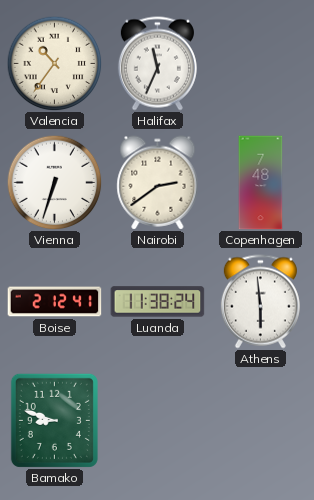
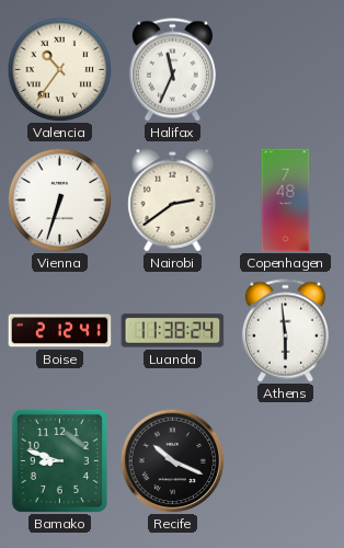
Recife: none -> 10:19 (172, 460)
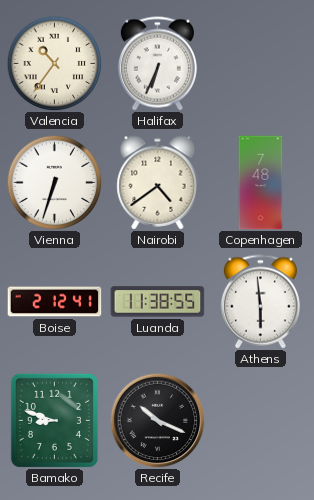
Halifax: 11:34 -> 6:34 (157, 64)
Nairobi: 2:39 -> 4:39 (158, 183)
Luanda: 11:38:24 -> 11:38:55 (158, 302)
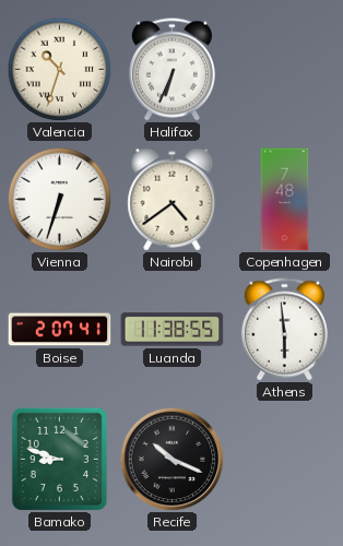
Valencia: 10:36 -> 10:33 (59, 69)
Boise: 2:12 -> 2:07 (60, 330)
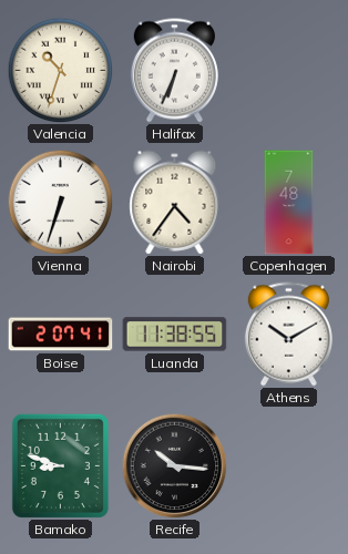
Nairobi: 4:39 -> 4:36 (175, 203)
Athens: 5:59 -> 10:10 (288, 335)
Recife: 10:19 -> 10:16 (174, 465)
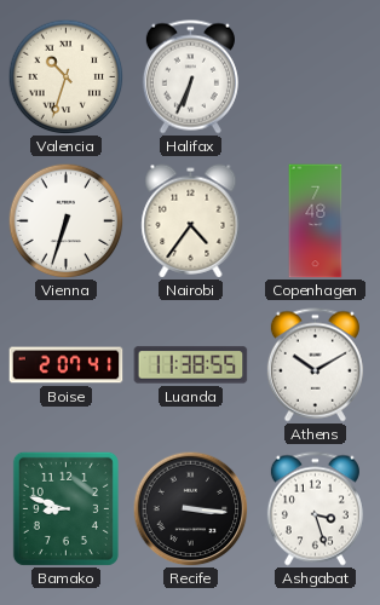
Recife: 10:16 -> 3:16 (190, 508)
Ashgabat: none -> 3:27 (315, 509)
